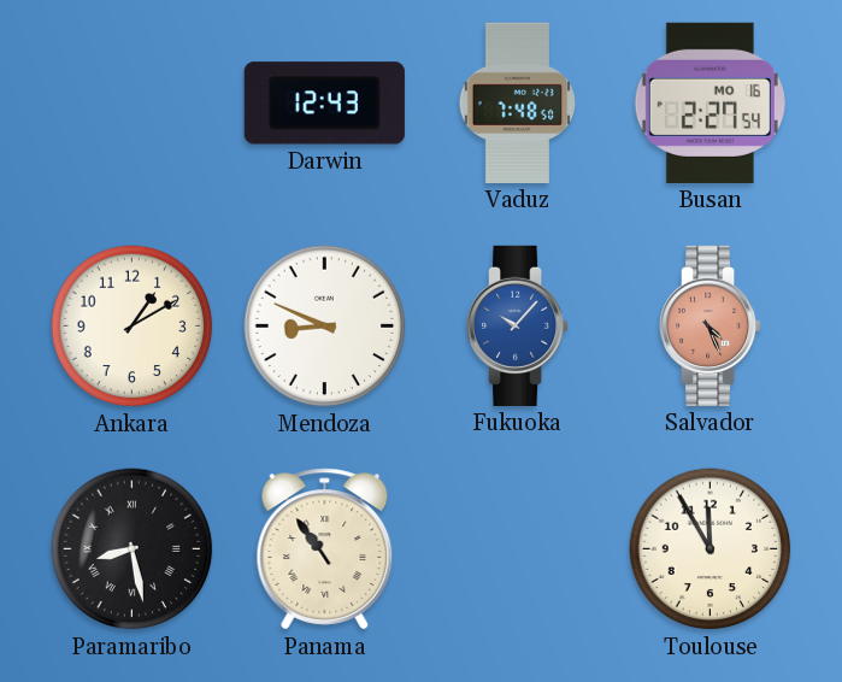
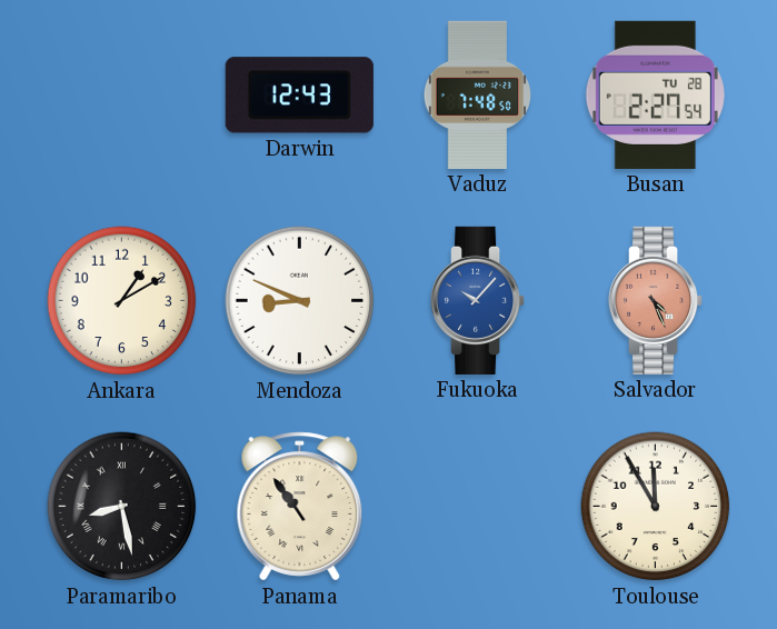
Busan date: MO 16 -> TU 28 (655, 94)
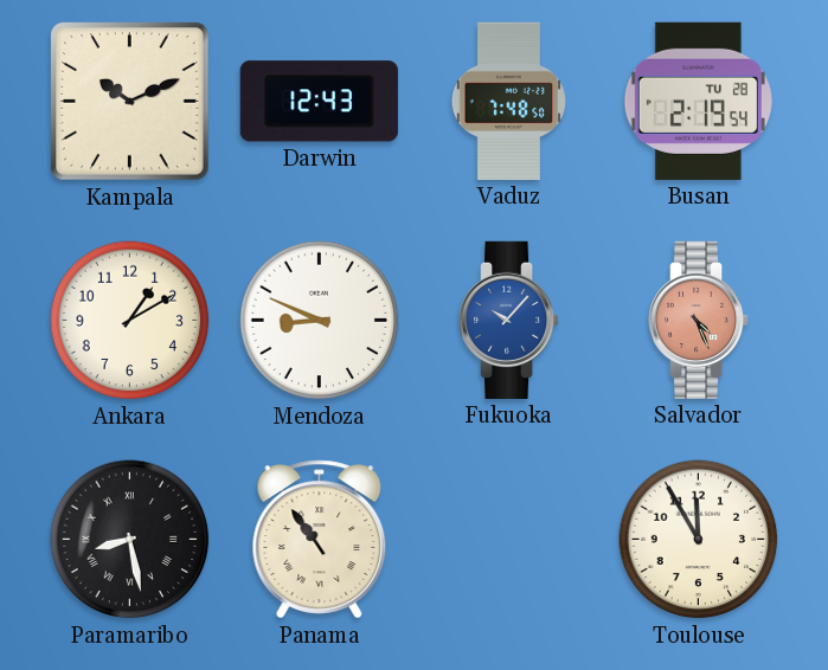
Kampala: none -> 10:11 (130, 102)
Busan: 2:27 -> 2:19 (698, 101)
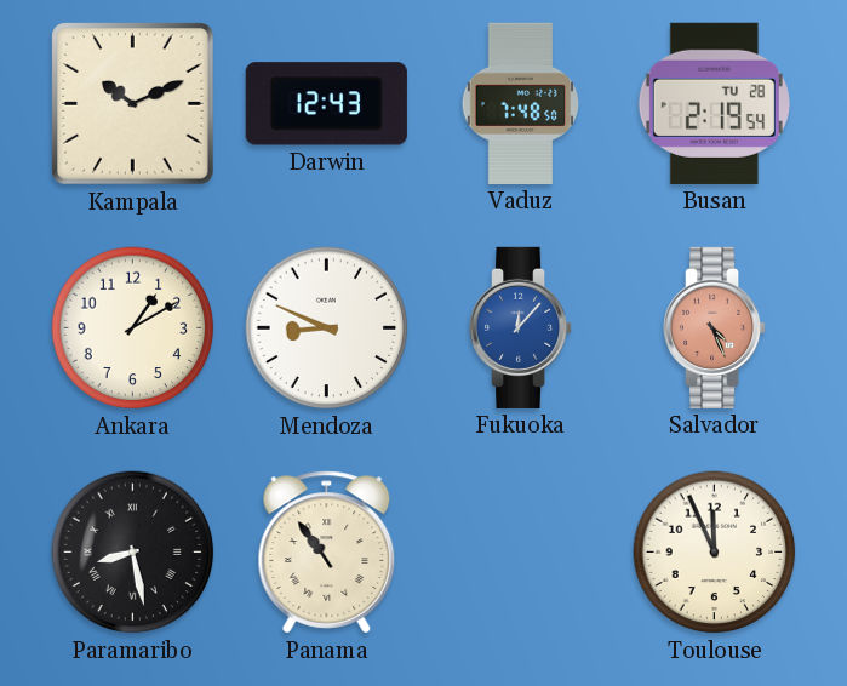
Fukuoka: 10:07 -> 12:07 (522, 327)
Toulouse: 11:55 -> 11:56 (715, 553)
